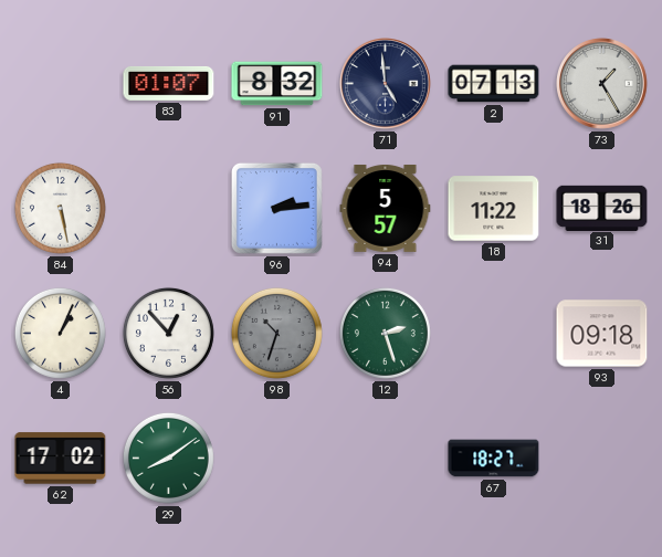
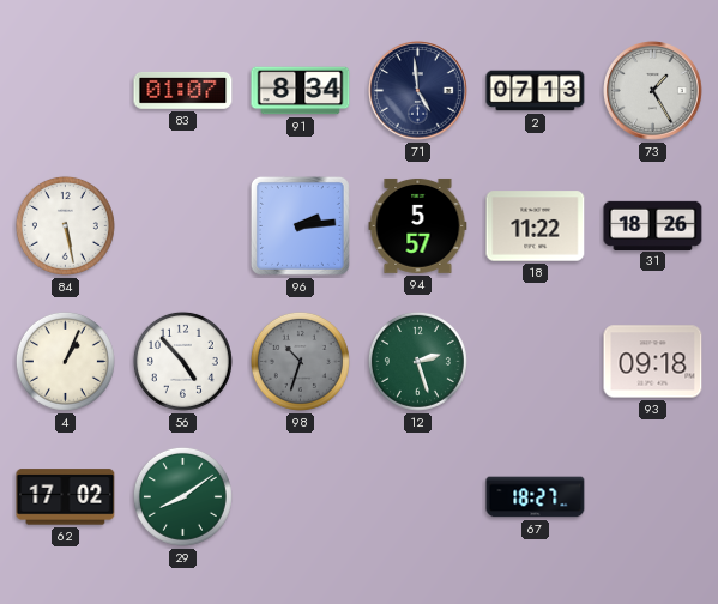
91: 8:32 -> 8:34 (301, 91)
56: 12:53 -> 4:53 (182, 361)
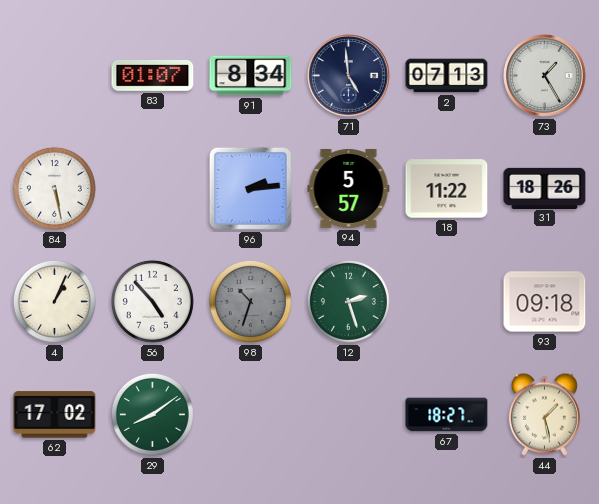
44: none -> 1:28 (544, 414)
